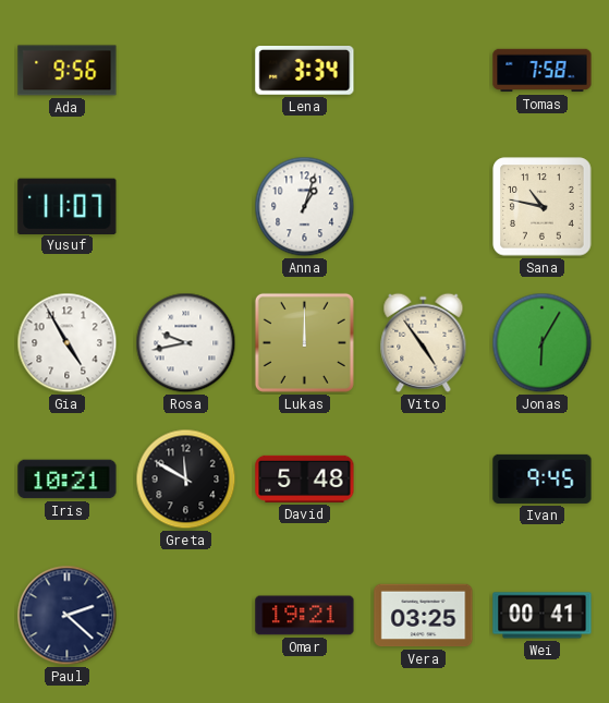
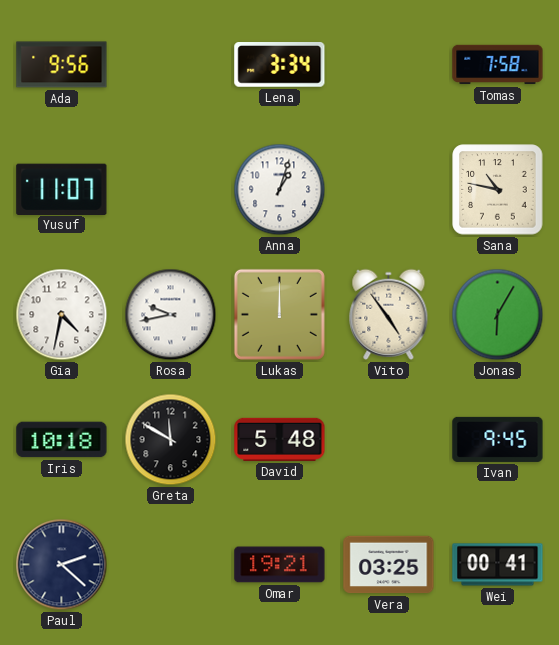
Gia: 4:55 -> 4:32 (62, 315)
Iris: 10:21 -> 10:18 (62, 440)
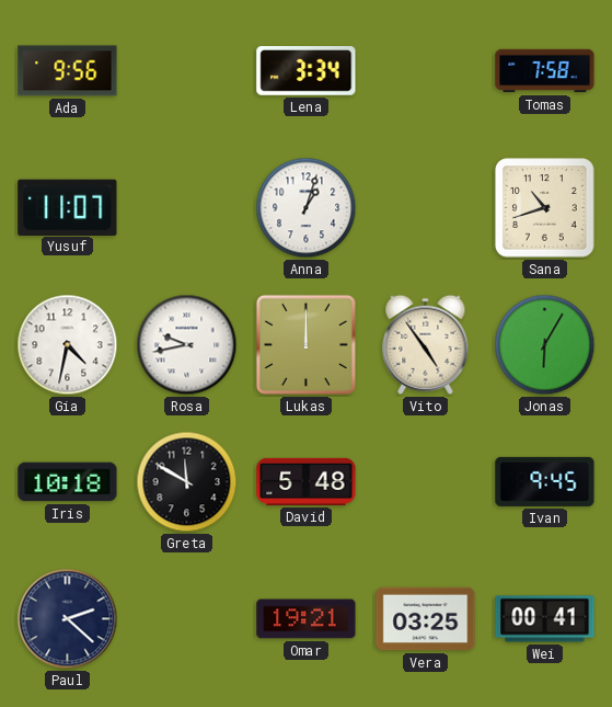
Sana: 10:47 -> 10:42 (545, 208)
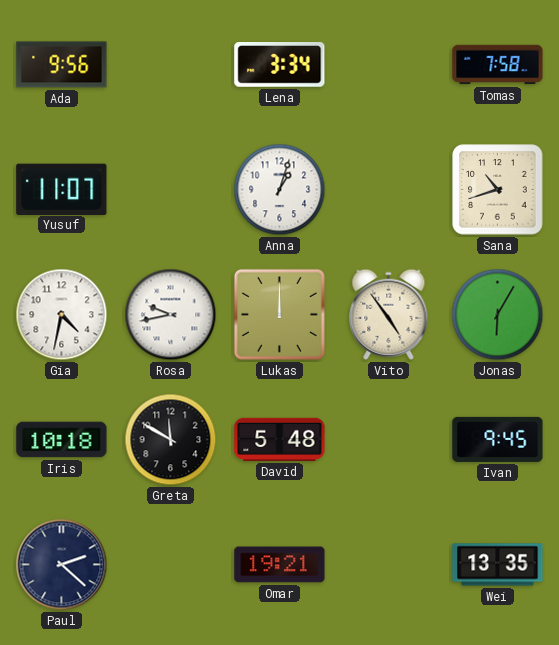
Vera: 03:25 -> none (426, 619)
Wei: 00:41 -> 13:35 (498, 565)
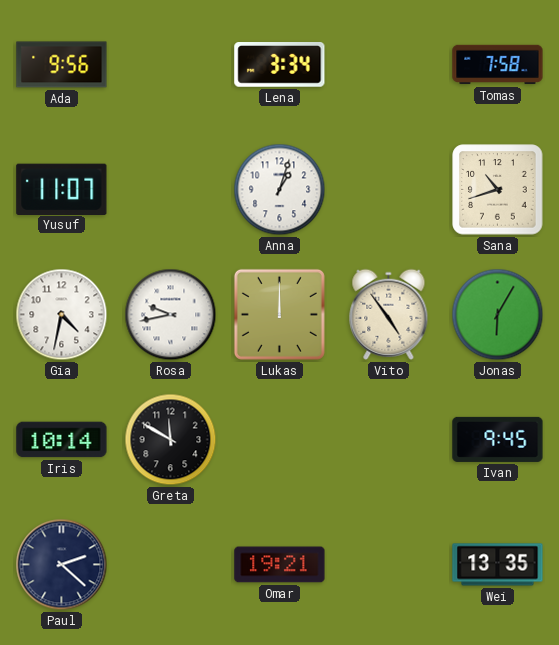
Iris: 10:18 -> 10:14 (62, 440)
David: 5:48 -> none (280, 439)
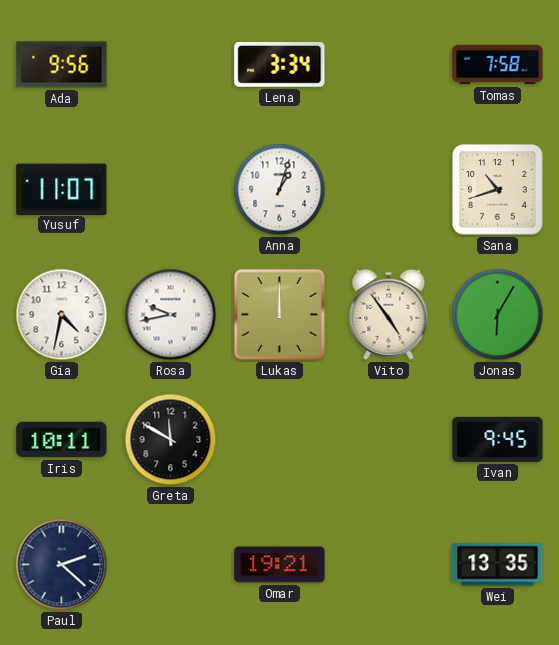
Iris: 10:14 -> 10:11 (62, 440)
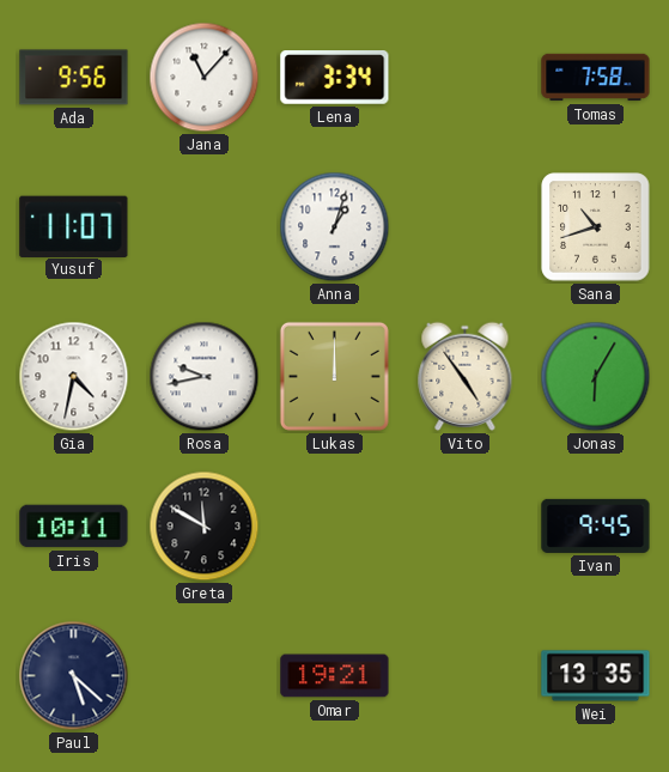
Jana: none -> 11:07 (205, 78)
Paul: 2:22 -> 5:22 (74, 676)
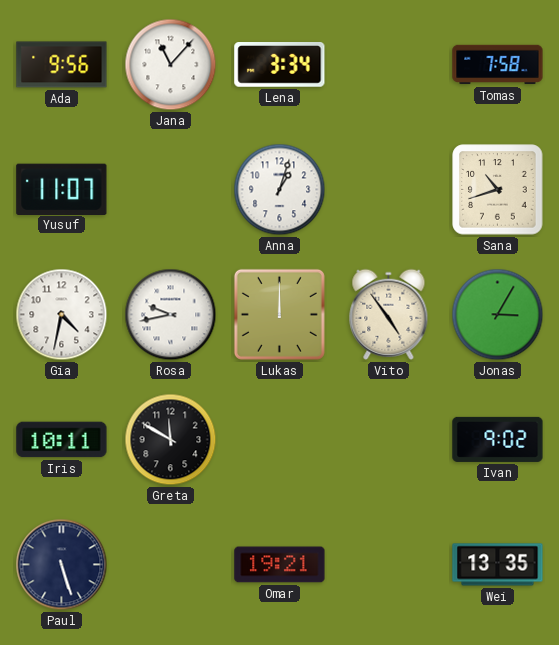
Jonas: 6:05 -> 3:05 (498, 315)
Ivan: 9:45 -> 9:02 (498, 439)
Paul: 5:22 -> 5:27 (62, 565)
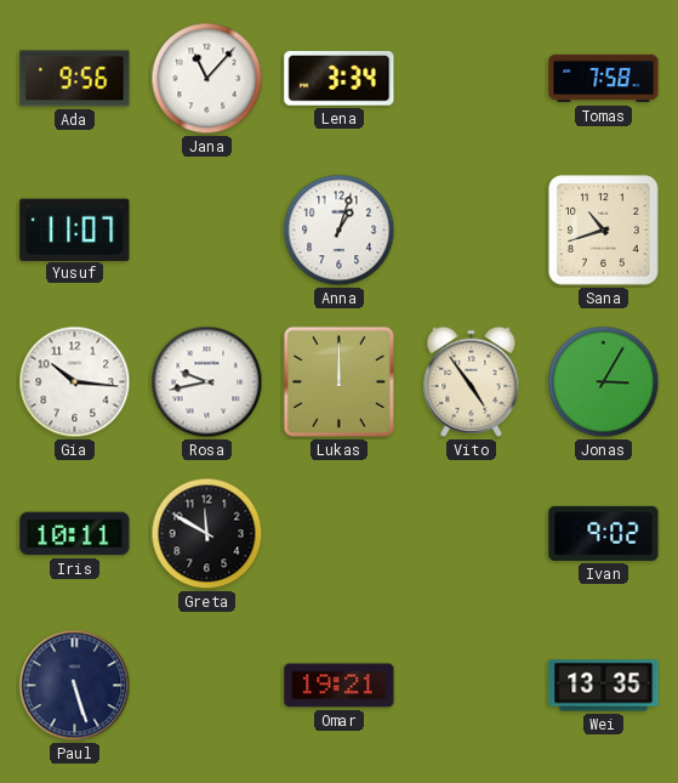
Gia: 4:32 -> 10:16 (75, 382)
